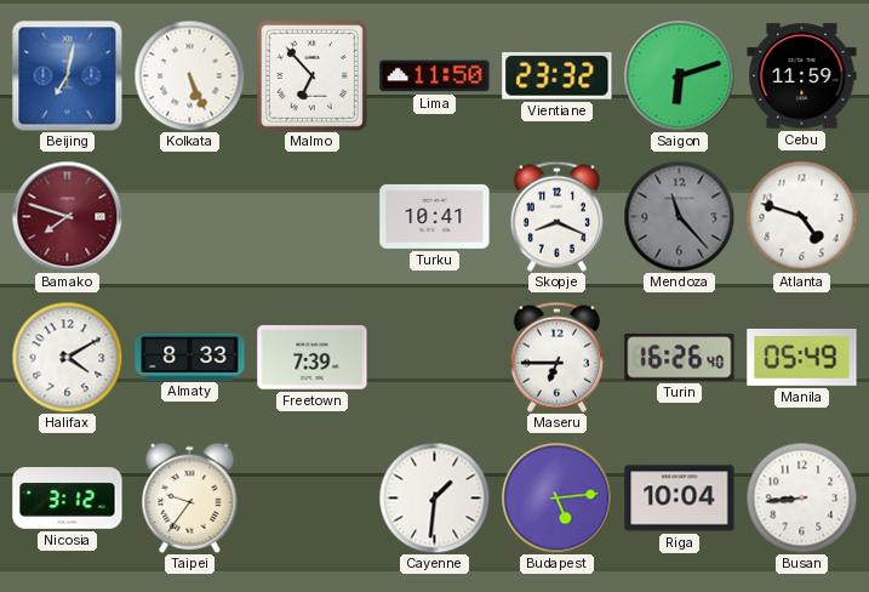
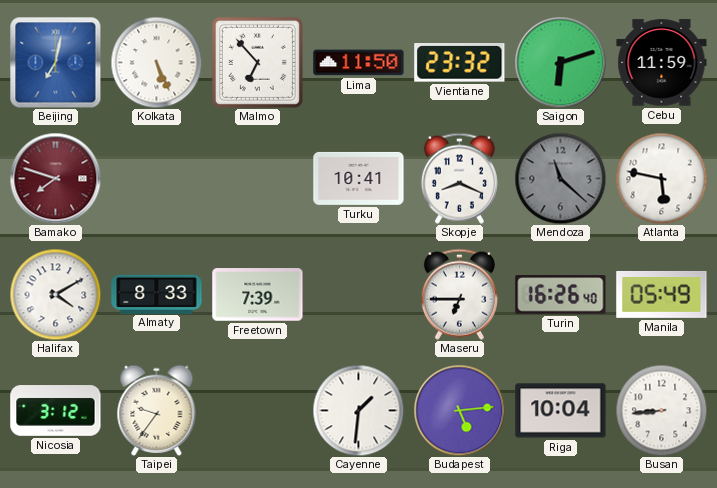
Mendoza: 11:23 -> 11:22 (560, 178)
Atlanta: 4:48 -> 5:47 (661, 178)
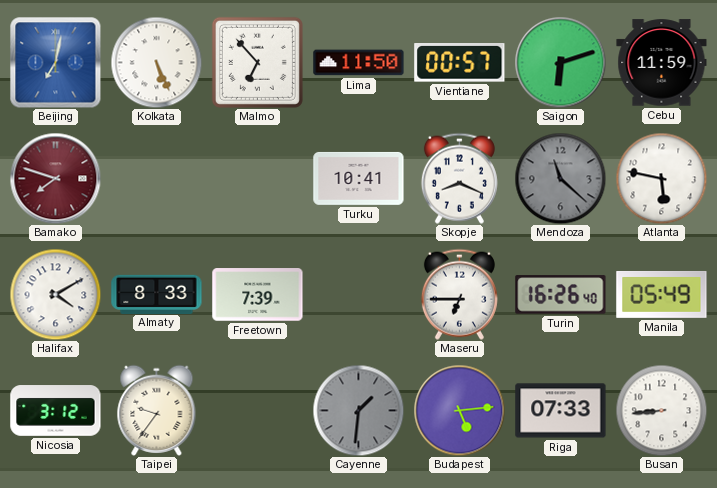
Vientiane: 23:32 -> 00:57 (460, 63)
Cayenne dial: white -> grey (358, 410)
Riga: 10:04 -> 07:33 (561, 411)
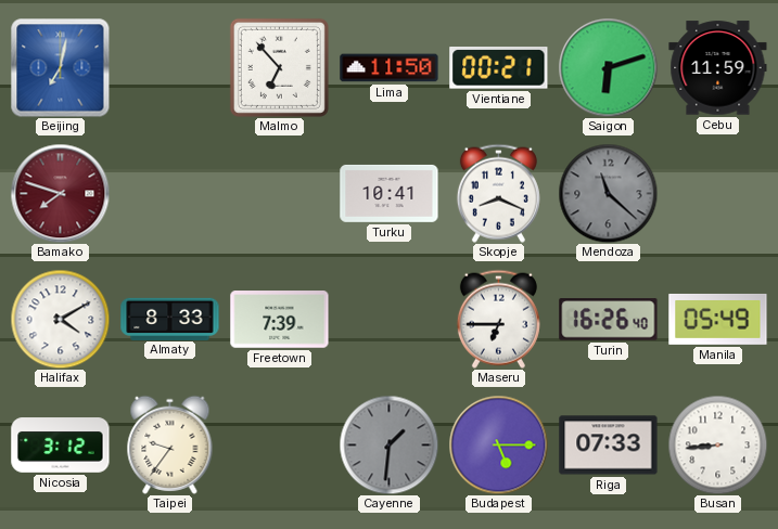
Kolkata: 5:26 -> none (156, 62)
Vientiane: 00:57 -> 00:21 (499, 68)
Atlanta: 5:47 -> none (661, 178)
Budapest: 5:14 -> 5:15 (498, 444)
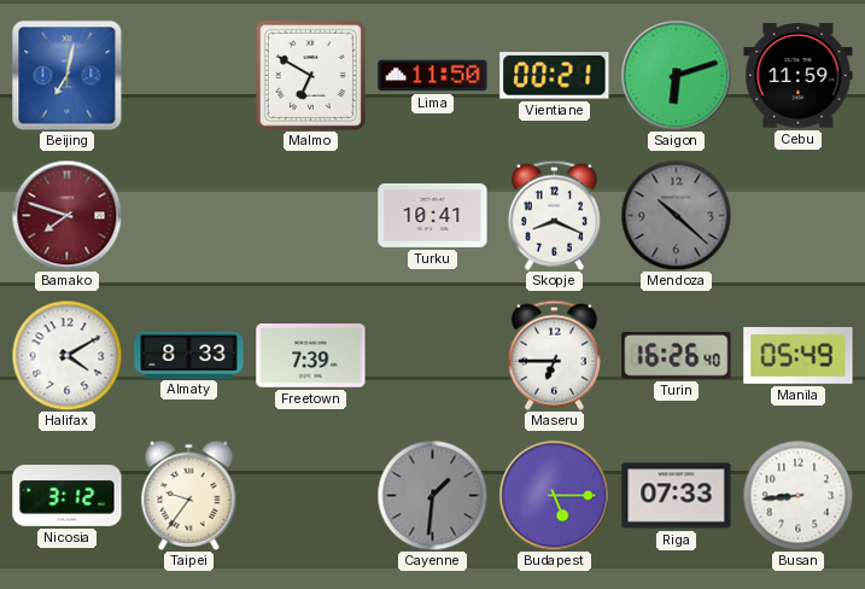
Malmo: 6:53 -> 6:50 (310, 75)
Mendoza: 11:22 -> 10:22 (676, 215)
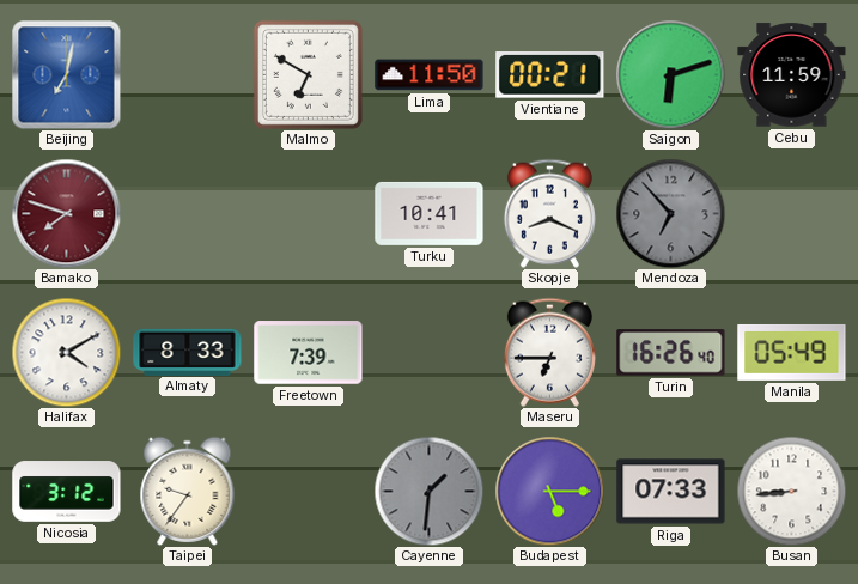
Mendoza: 10:22 -> 6:53 (670, 213)
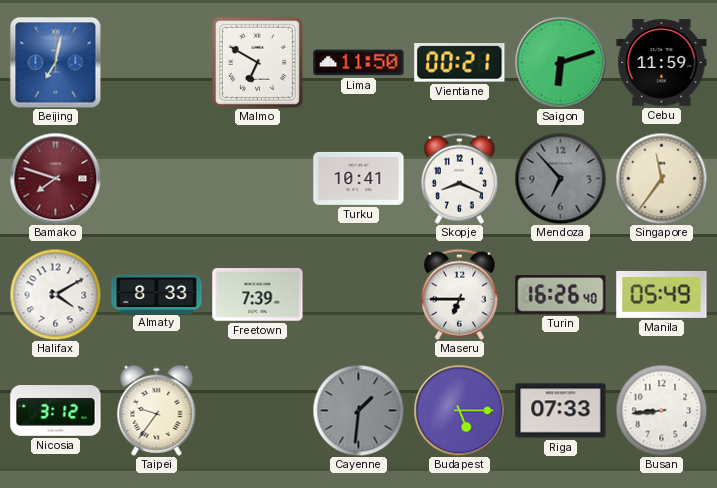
Singapore: none -> 11:36 (661, 178)
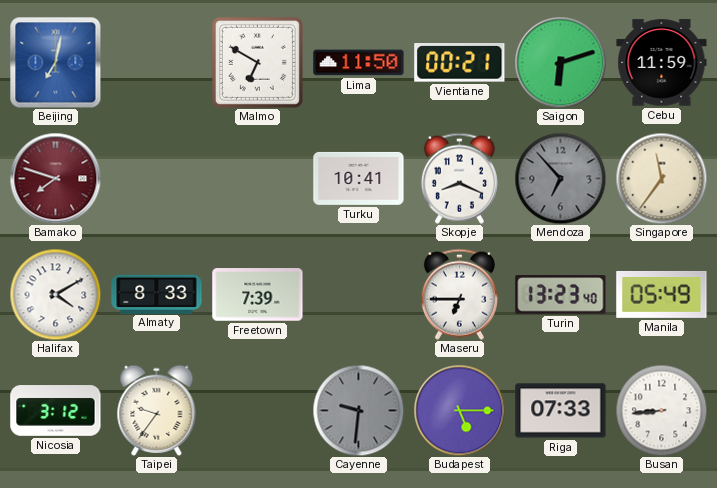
Turin: 16:26 -> 13:23 (561, 295)
Cayenne: 1:31 -> 9:31 (358, 410)
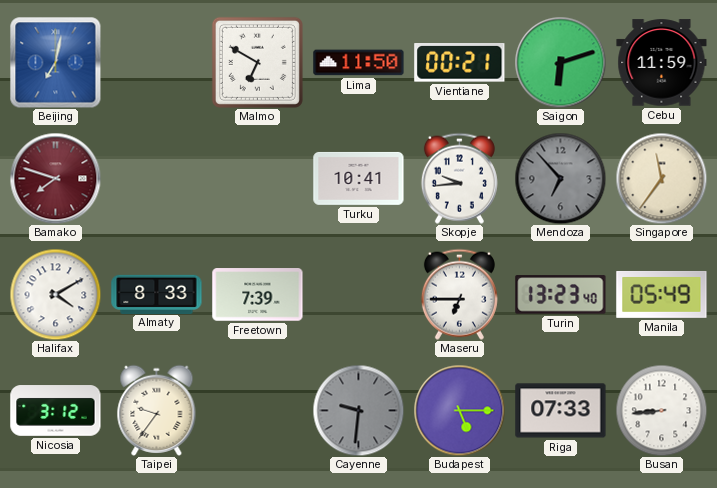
Skopje: 8:19 -> 9:44 (459, 178)
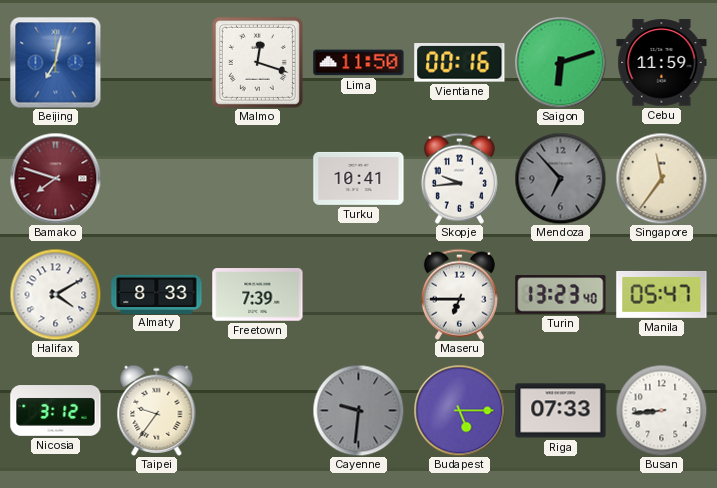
Malmo: 6:50 -> 12:18 (257, 62)
Vientiane: 00:21 -> 00:16 (460, 63)
Manila: 05:49 -> 05:47 (662, 294)
